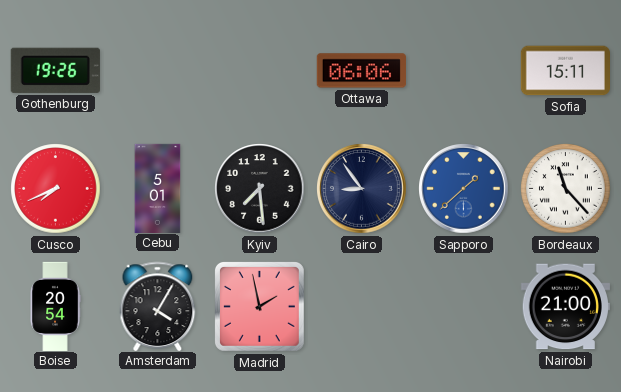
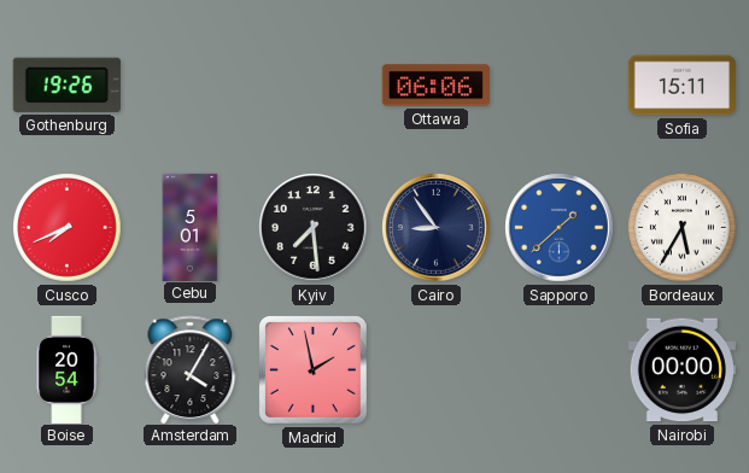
Bordeaux: 11:23 -> 5:35 (683, 228)
Nairobi: 21:00 -> 00:00 (681, 370)
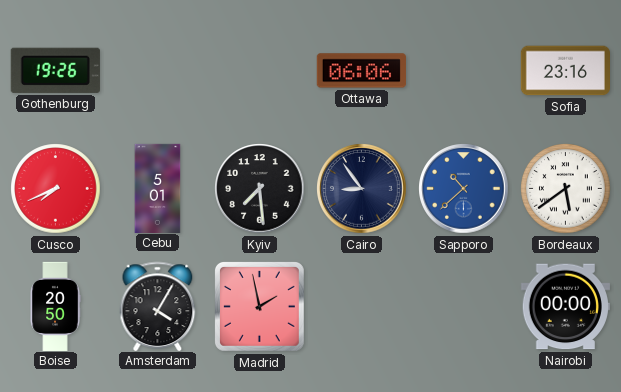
Sofia: 15:11 -> 23:16 (565, 71)
Sapporo: 1:38 -> 10:38 (464, 189)
Bordeaux: 5:35 -> 5:39 (566, 189)
Boise: 20:54 -> 20:50 (55, 306)
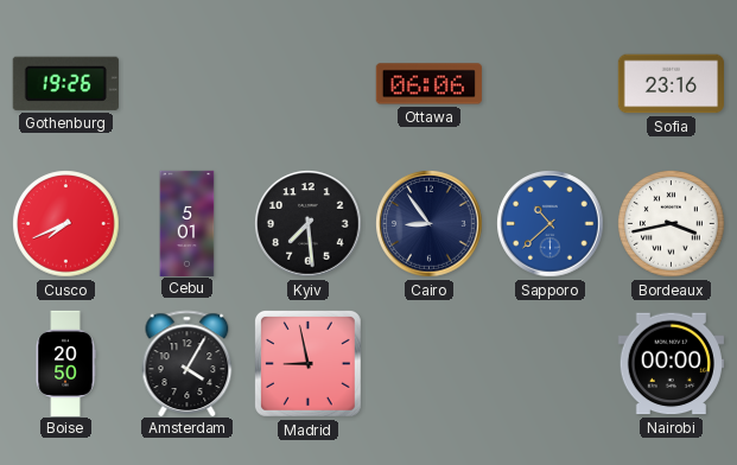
Bordeaux: 5:39 -> 3:43 (672, 224)
Madrid: 1:58 -> 8:58 (307, 363)
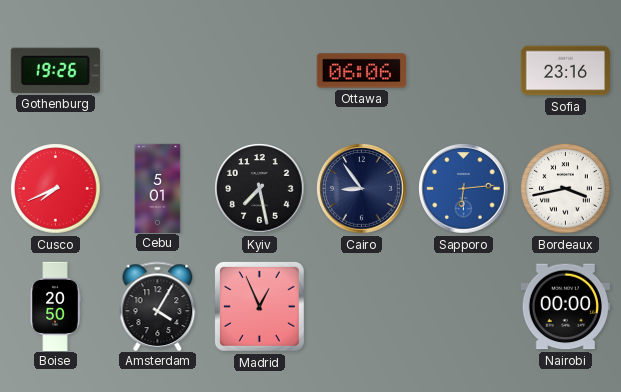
Kyiv: 7:29 -> 7:28 (260, 189)
Sapporo: 10:38 -> 6:14 (464, 189)
Madrid: 8:58 -> 12:56 (259, 306)
